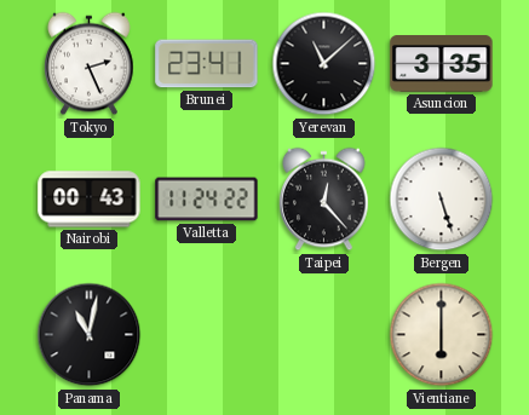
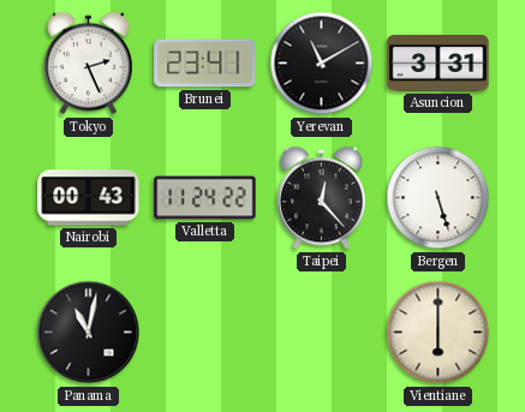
Yerevan: 11:08 -> 11:10 (322, 64)
Asuncion: 3:35 -> 3:31 (439, 64)
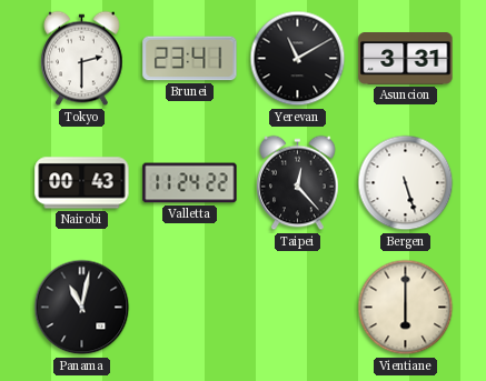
Tokyo: 2:26 -> 2:30 (82, 59)
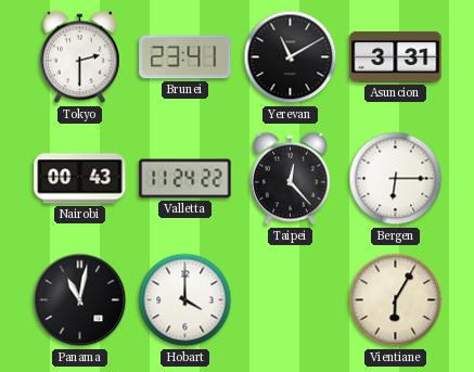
Bergen: 5:27 -> 6:15 (396, 179)
Hobart: none -> 4:00 (185, 300)
Vientiane: 6:00 -> 6:05 (396, 300)
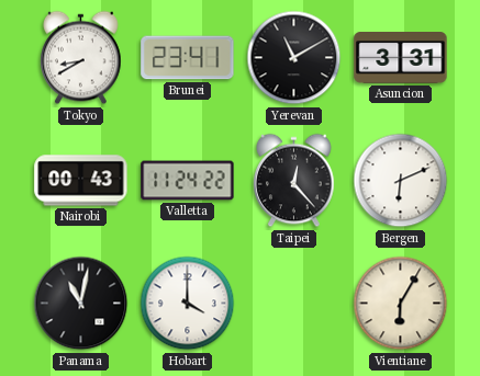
Tokyo: 2:30 -> 8:40 (81, 58)
Bergen: 6:15 -> 6:11 (401, 181)
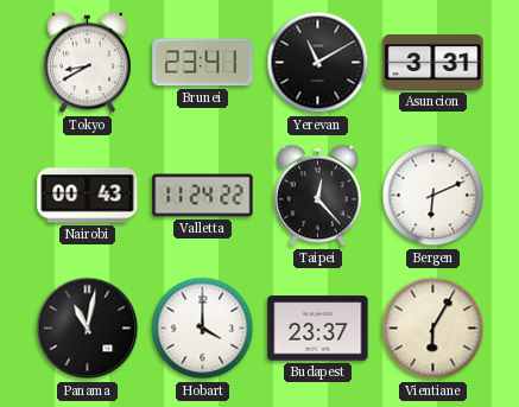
Budapest: none -> 23:37 (318, 329)
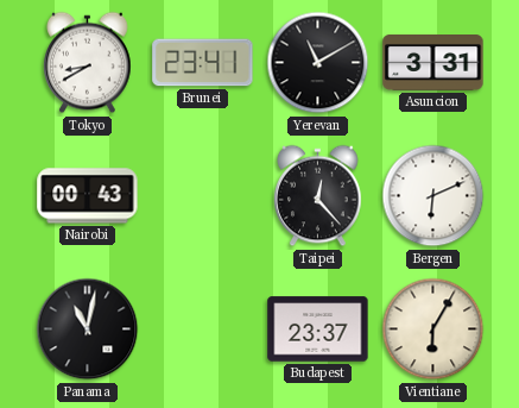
Valletta: 11:24 -> none (203, 196)
Hobart: 4:00 -> none (203, 329)
